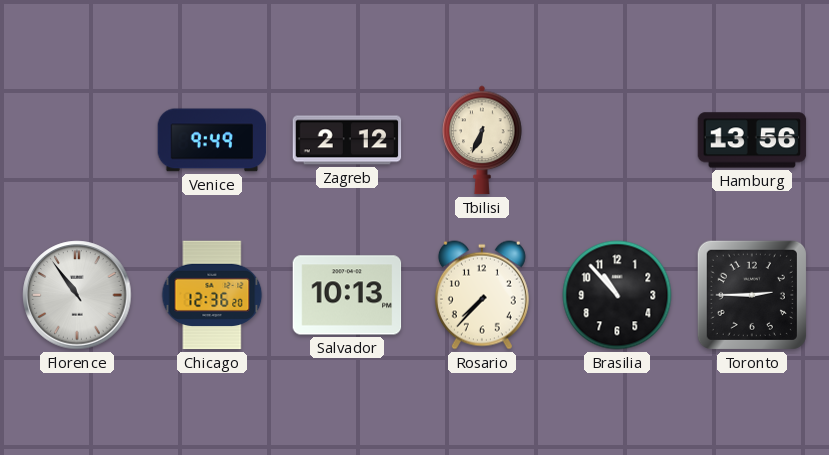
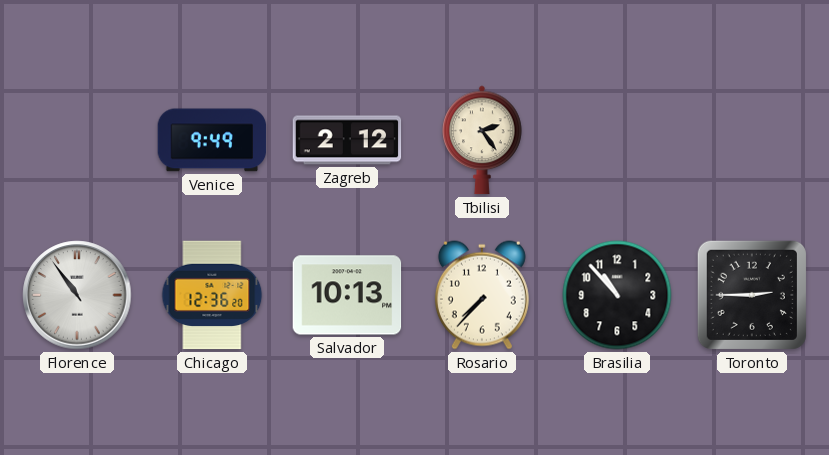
Tbilisi: 6:34 -> 2:24 (482, 140)
Hamburg: 13:56 -> none (752, 140)
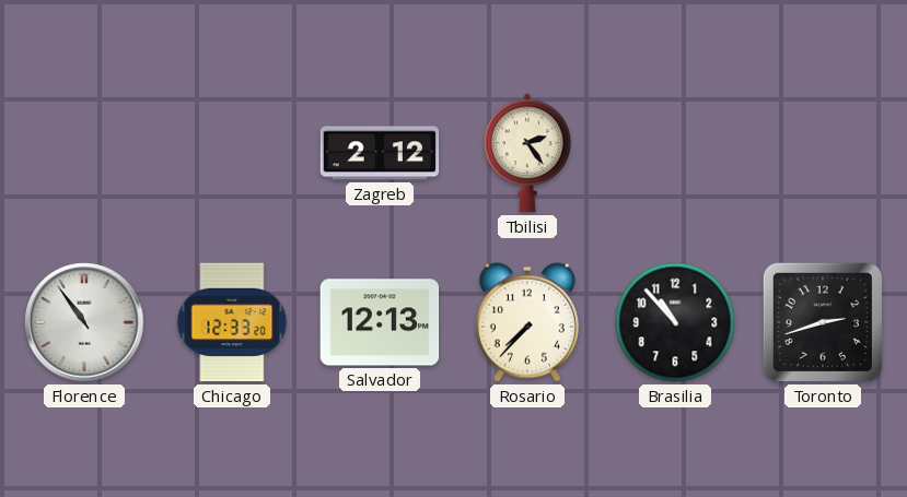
Venice: 9:49 -> none (212, 140)
Chicago: 12:36 -> 12:33 (232, 322)
Salvador: 10:13 -> 12:13 (380, 322)
Toronto: 2:45 -> 2:42 (823, 322)
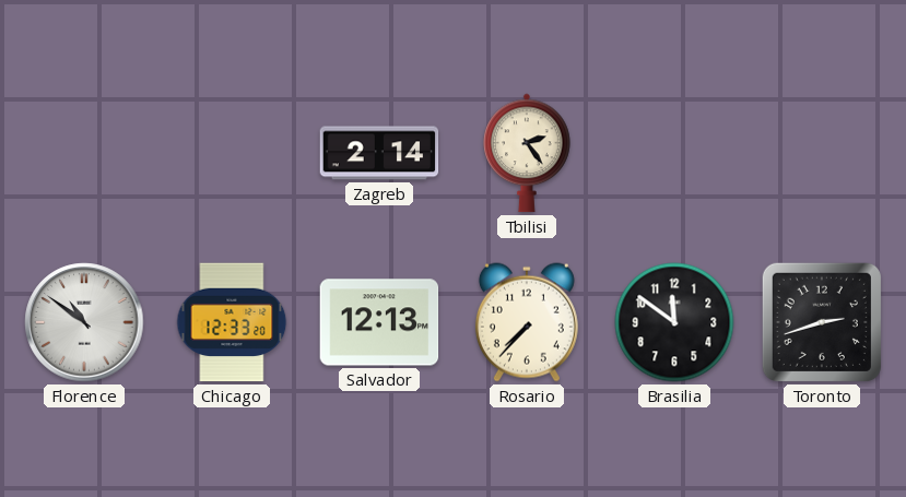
Zagreb: 2:12 -> 2:14 (379, 153)
Florence: 10:54 -> 10:51 (84, 322)
Brasilia: 10:53 -> 11:51 (674, 322)
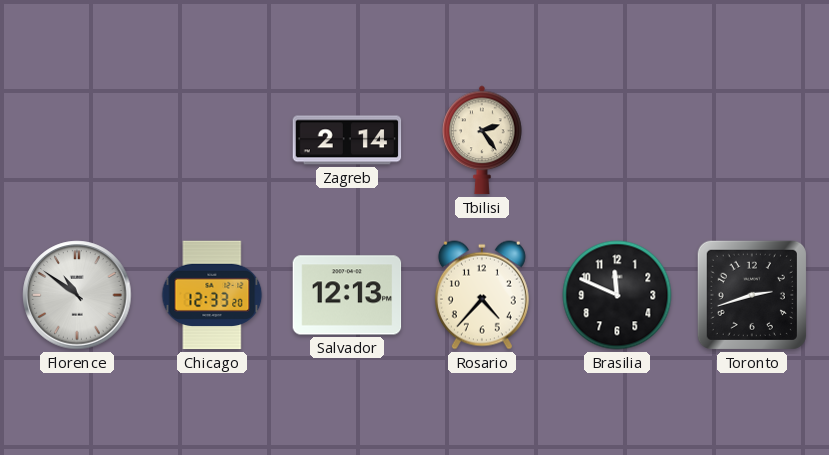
Rosario: 7:37 -> 4:37 (482, 295)
Brasilia: 11:51 -> 11:49 (617, 295)
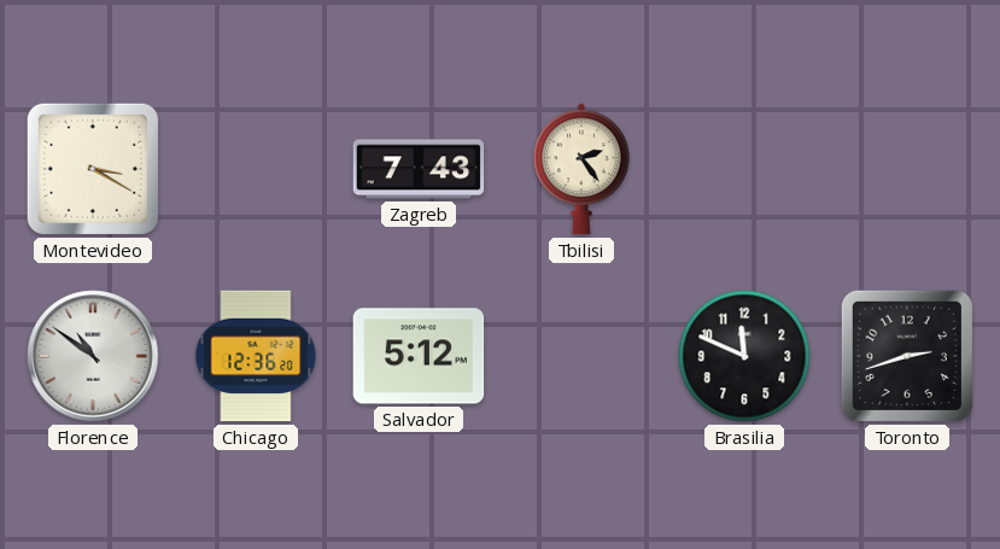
Montevideo: none -> 3:20 (93, 169)
Zagreb: 2:14 -> 7:43 (419, 169)
Chicago: 12:33 -> 12:36 (256, 356)
Salvador: 12:13 -> 5:12 (419, 356)
Rosario: 4:37 -> none (482, 295)
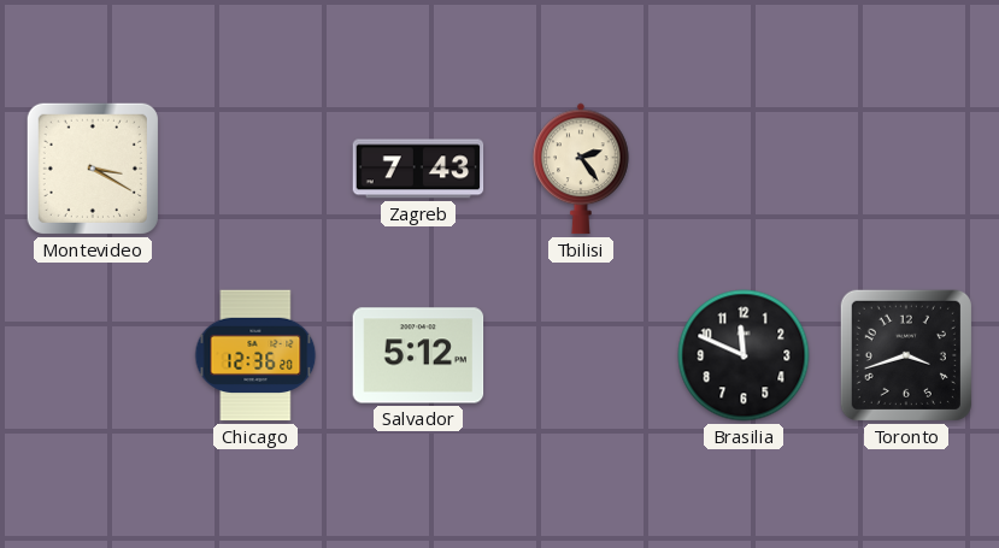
Florence: 10:51 -> none (93, 356)
Toronto: 2:42 -> 3:42 (906, 355)
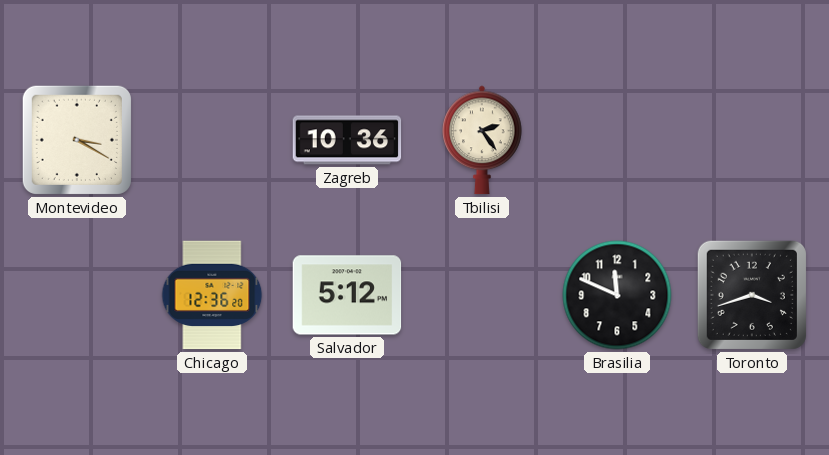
Zagreb: 7:43 -> 10:36 (347, 140)
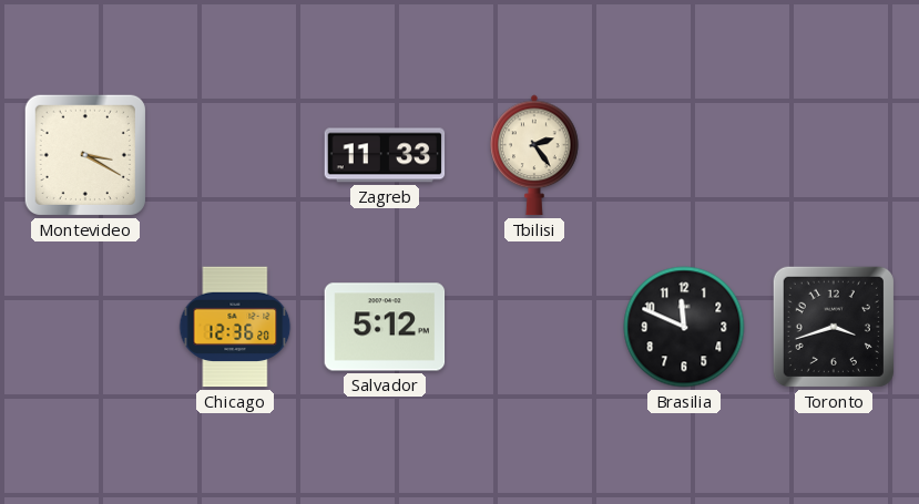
Zagreb: 10:36 -> 11:33 (385, 155)
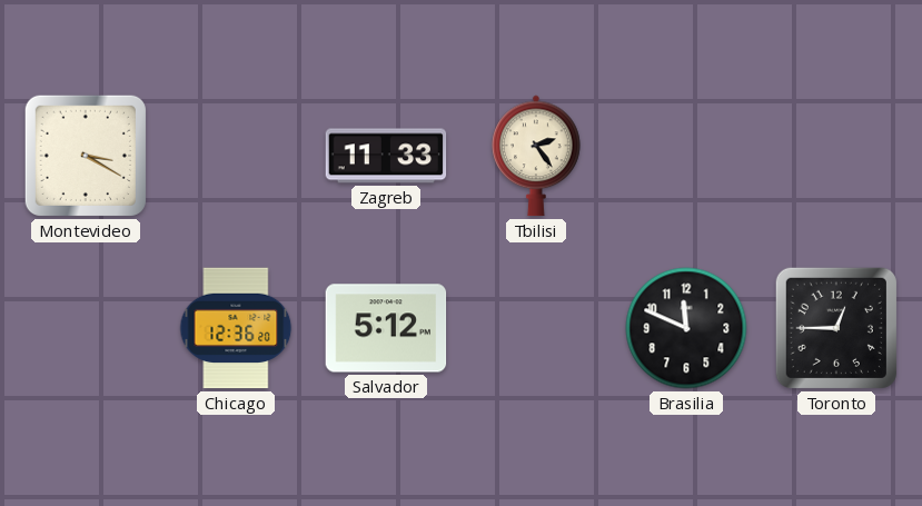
Toronto: 3:42 -> 12:45 (836, 328)
